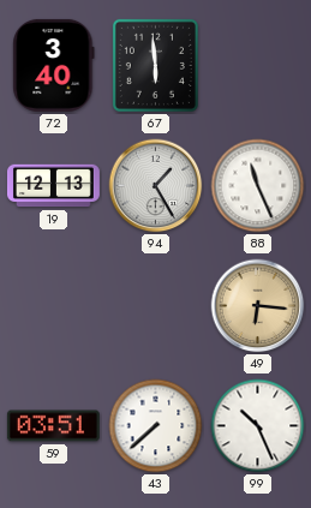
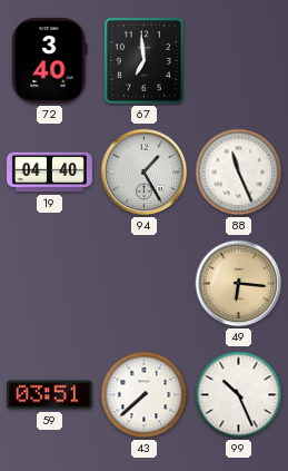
67: 5:59 -> 6:59 (143, 60)
19: 12:13 -> 04:40 (49, 173)
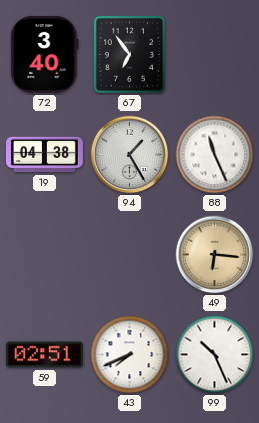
67: 6:59 -> 6:54 (129, 54)
19: 04:40 -> 04:38 (44, 155)
59: 03:51 -> 02:51 (44, 355)
43: 7:38 -> 7:41 (130, 355)
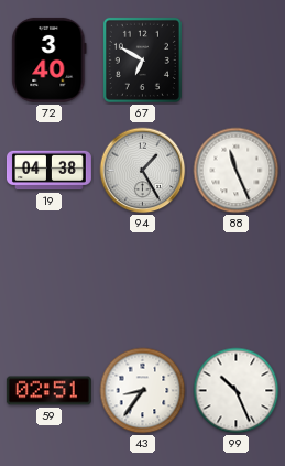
67: 6:54 -> 6:50 (142, 59)
49: 6:16 -> none (215, 255)
43: 7:41 -> 8:36 (143, 391)
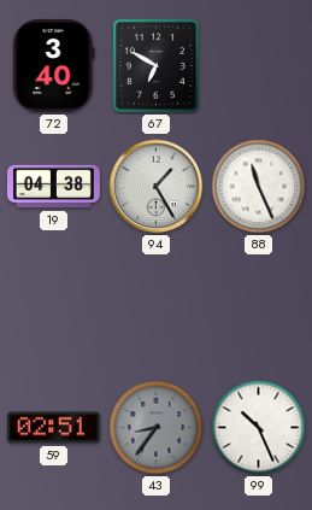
43 dial: white -> grey (157, 428)
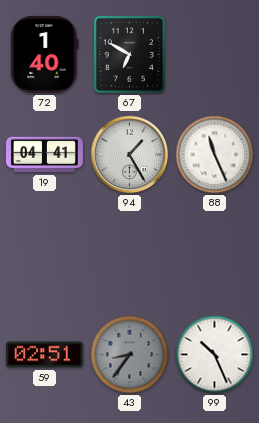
72: 3:40 -> 1:40 (45, 54)
19: 04:38 -> 04:41 (44, 155)
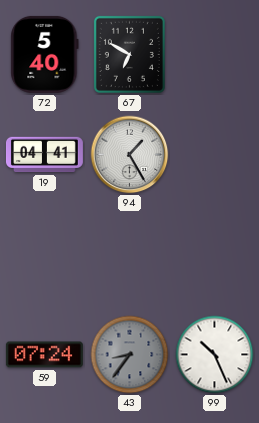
72: 1:40 -> 5:40 (45, 54)
88: 11:26 -> none (215, 155)
59: 02:51 -> 07:24 (44, 355)
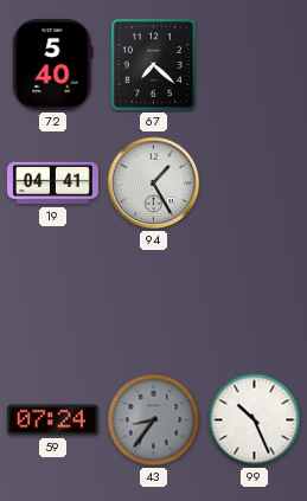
67: 6:50 -> 7:22 (153, 64)
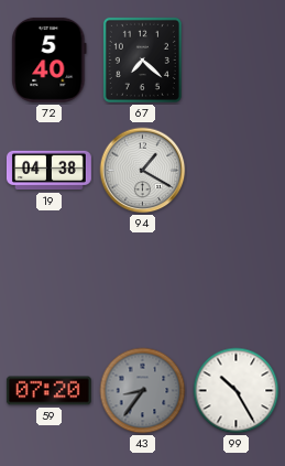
19: 04:41 -> 04:38 (48, 171)
94: 1:25 -> 1:20 (143, 171)
59: 07:24 -> 07:20 (48, 391)
99: 10:26 -> 10:25 (237, 391)
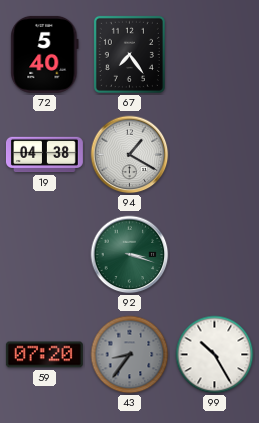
67: 7:22 -> 7:24 (129, 54)
92: none -> 3:18 (130, 255)
